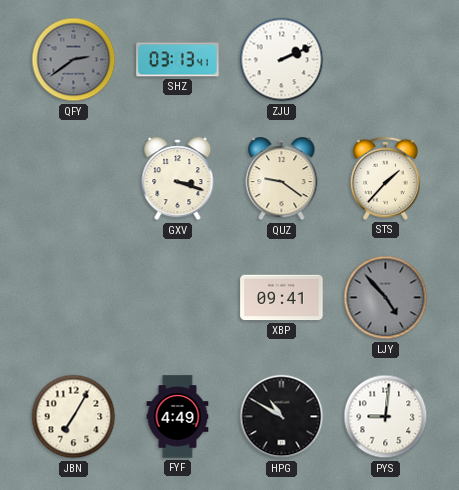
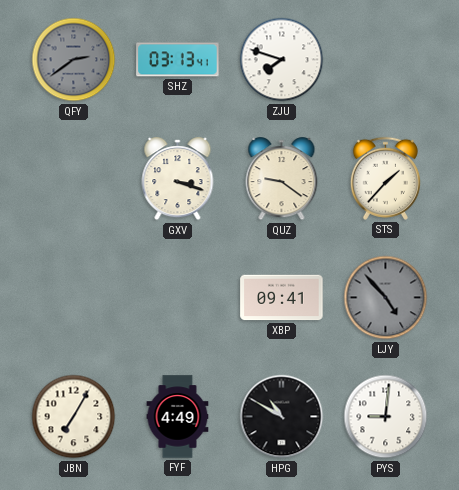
ZJU: 2:11 -> 7:48 (282, 60)
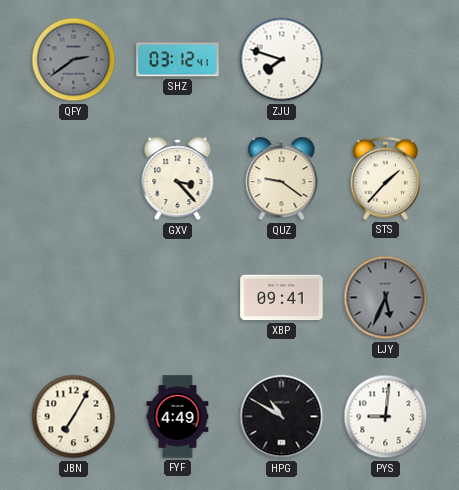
SHZ: 03:13 -> 03:12 (178, 60)
GXV: 3:18 -> 3:23 (178, 179)
LJY: 4:53 -> 5:34 (386, 298)
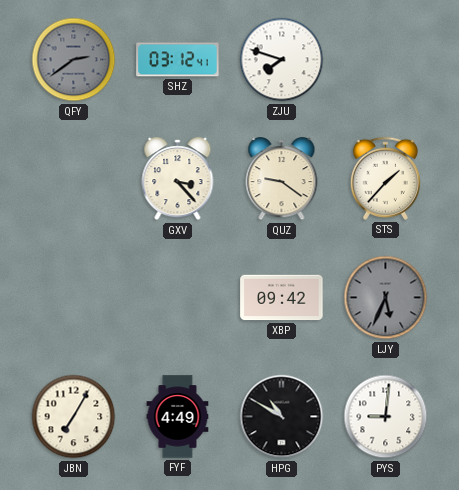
XBP: 09:41 -> 09:42 (282, 298)
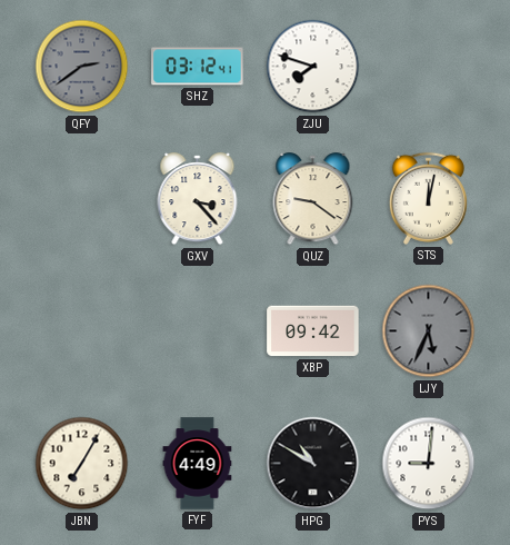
STS: 1:37 -> 12:02 (428, 198)
